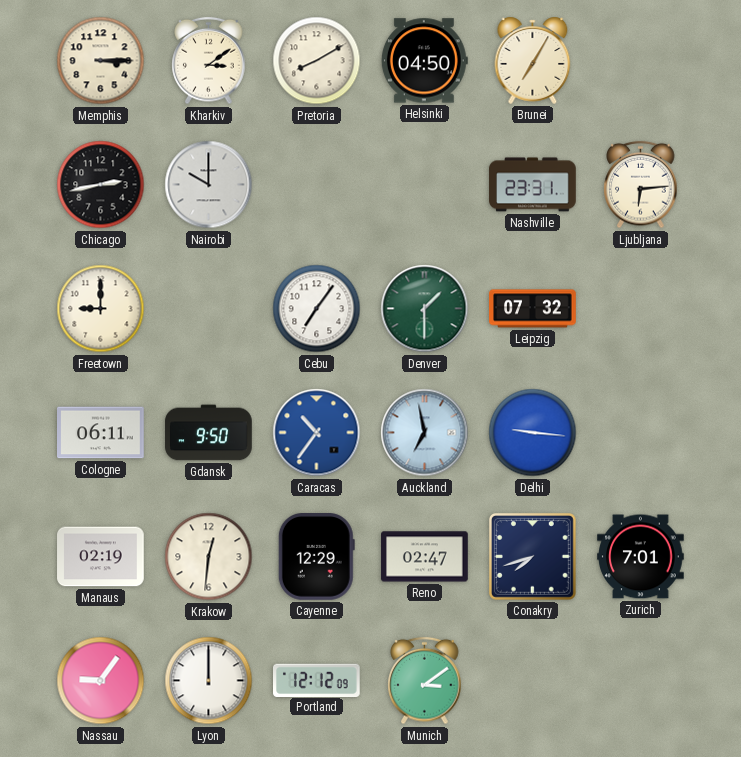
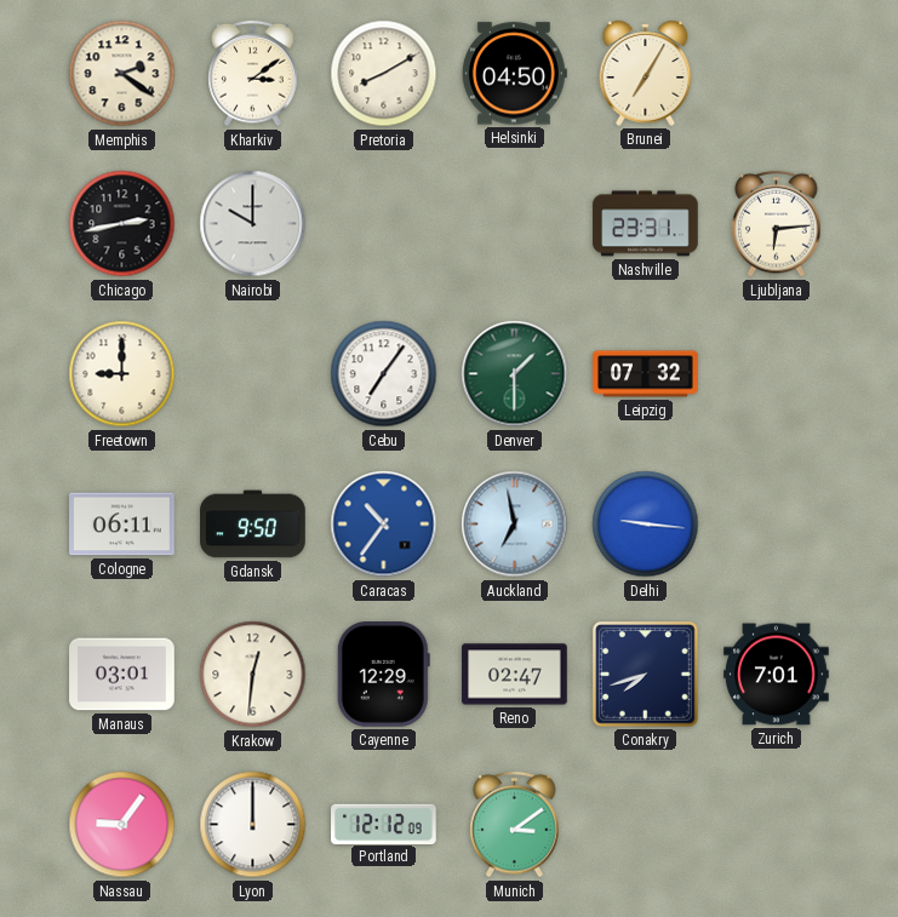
Memphis: 3:15 -> 2:21 (122, 74)
Manaus: 02:19 -> 03:01 (122, 675)
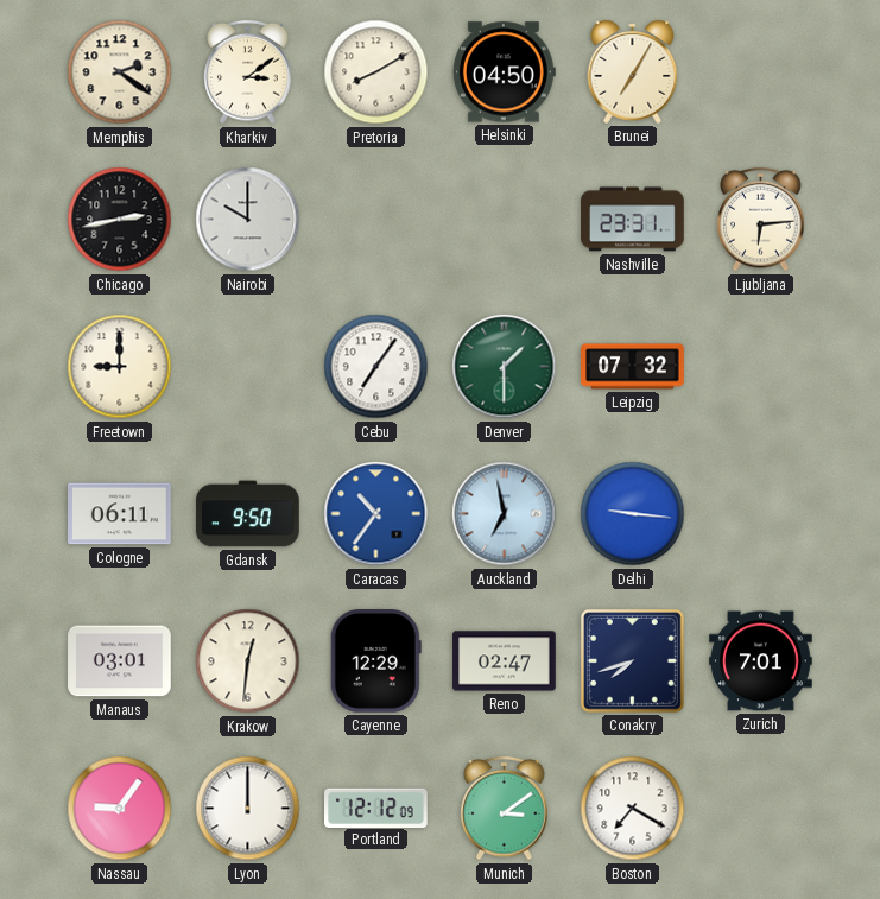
Boston: none -> 7:20 (633, 809)
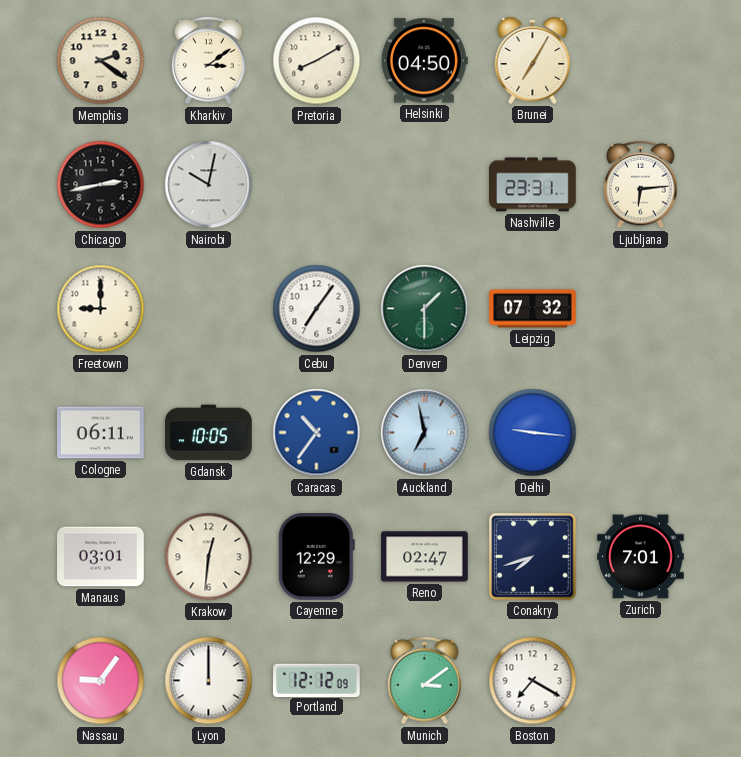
Nairobi: 10:00 -> 10:02 (209, 185)
Gdansk: 9:50 -> 10:05 (209, 433)
